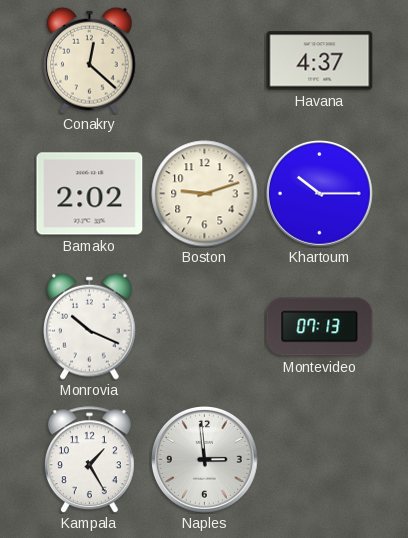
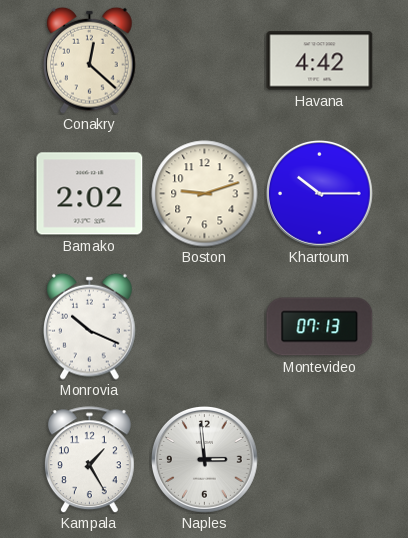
Havana: 4:37 -> 4:42 (320, 61)
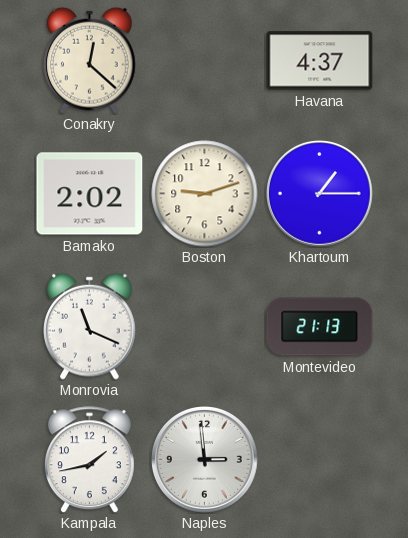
Havana: 4:42 -> 4:37 (320, 61)
Khartoum: 10:15 -> 1:15 (320, 194)
Monrovia: 10:19 -> 11:19 (90, 326)
Montevideo: 07:13 -> 21:13 (320, 327)
Kampala: 1:25 -> 1:43 (89, 460)
